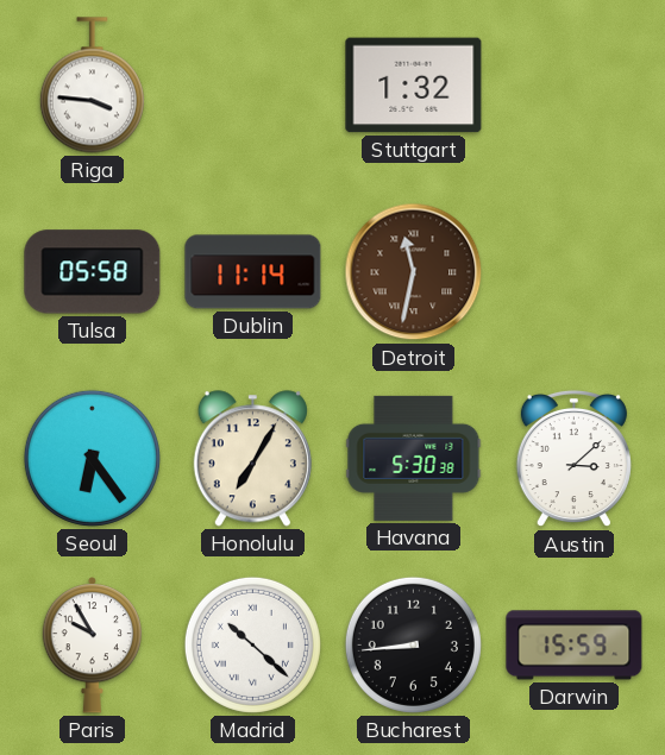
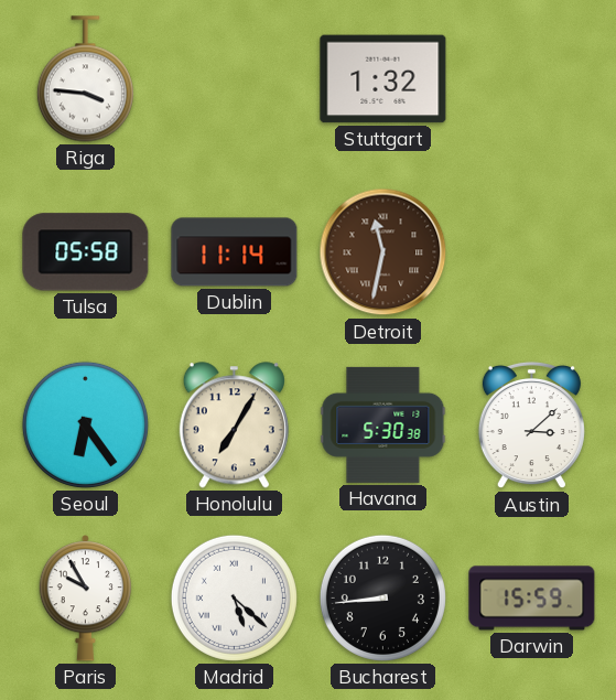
Madrid: 10:22 -> 5:22 (234, 597)
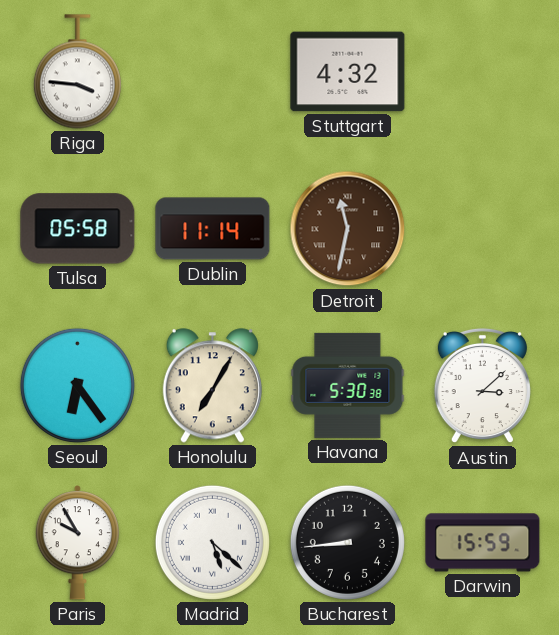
Stuttgart: 1:32 -> 4:32 (348, 72)
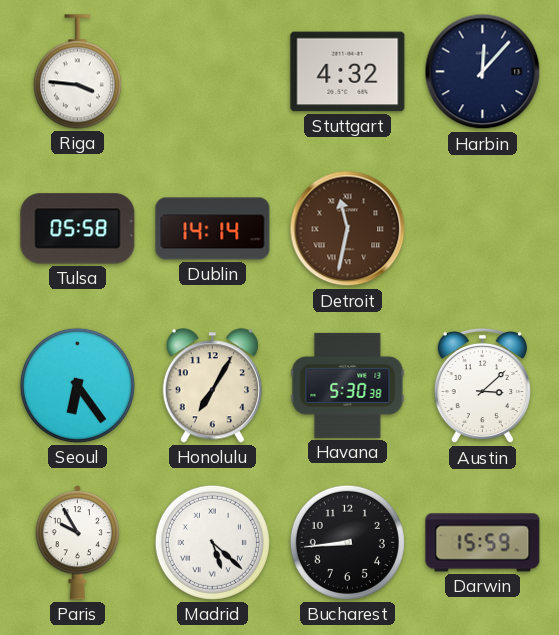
Harbin: none -> 12:07 (483, 72)
Dublin: 11:14 -> 14:14 (213, 229)
